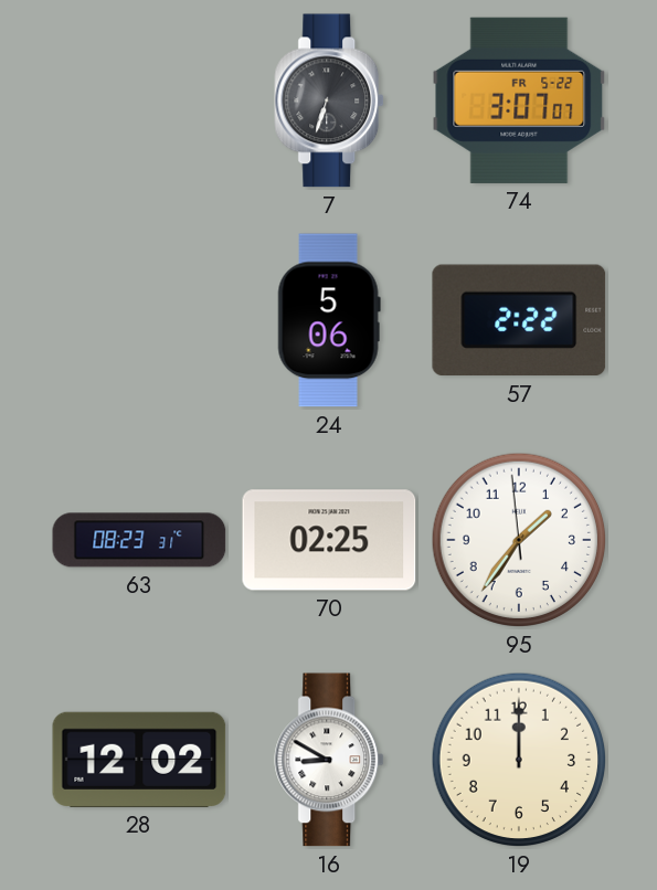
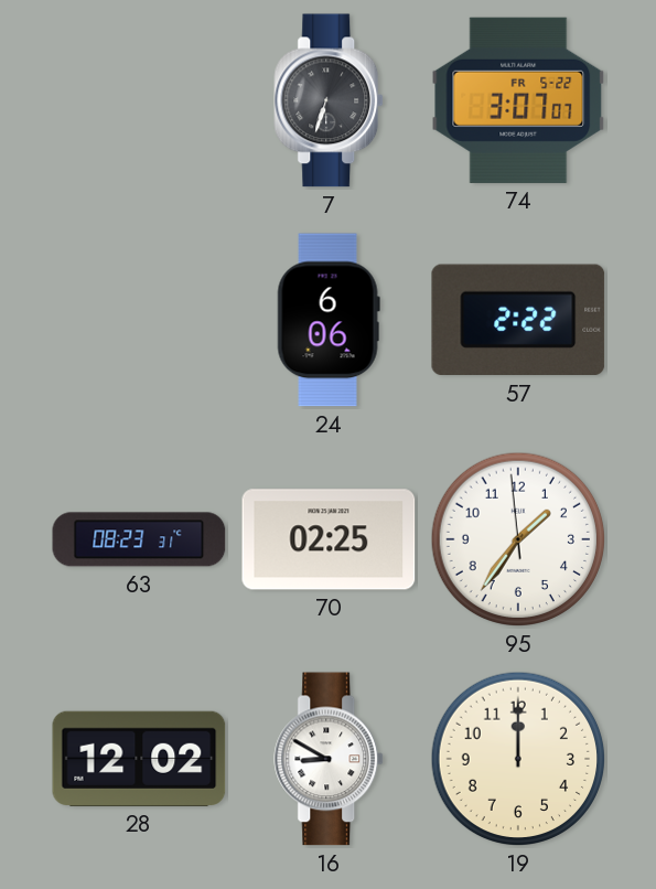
24: 5:06 -> 6:06 (329, 320)
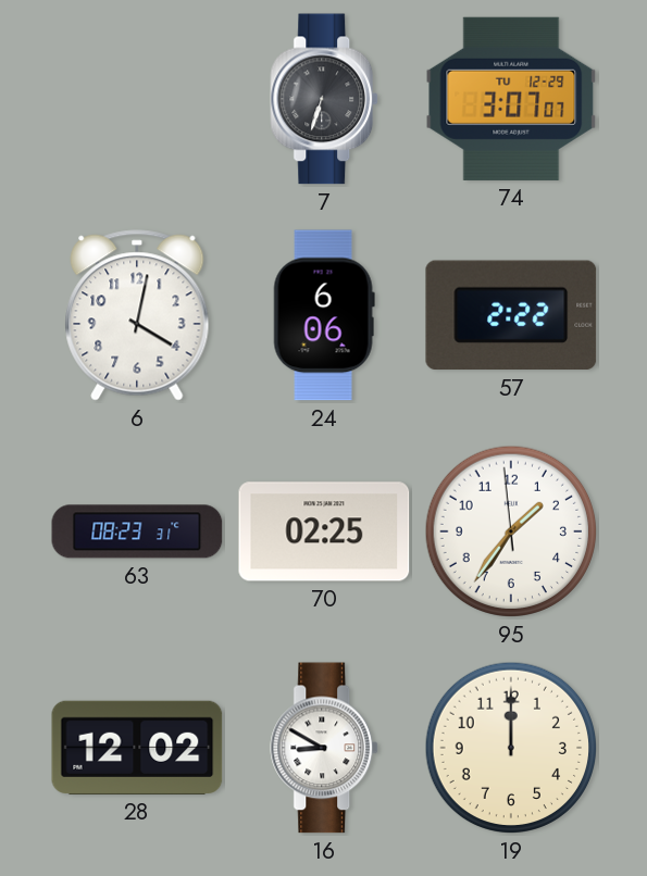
74 date: FR 5-22 -> TU 12-29 (511, 99)
6: none -> 4:02 (137, 315)
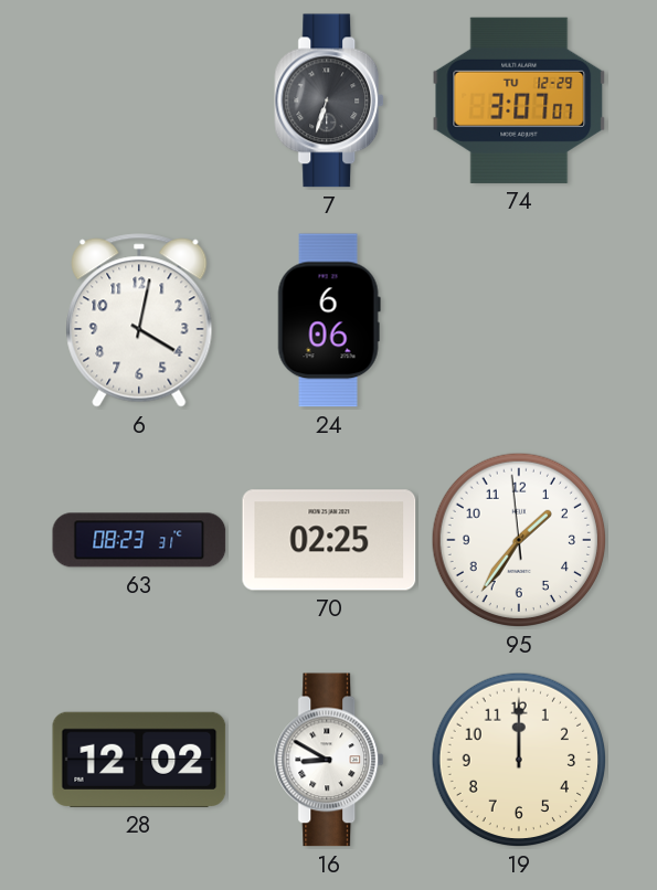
57: 2:22 -> none (511, 315)
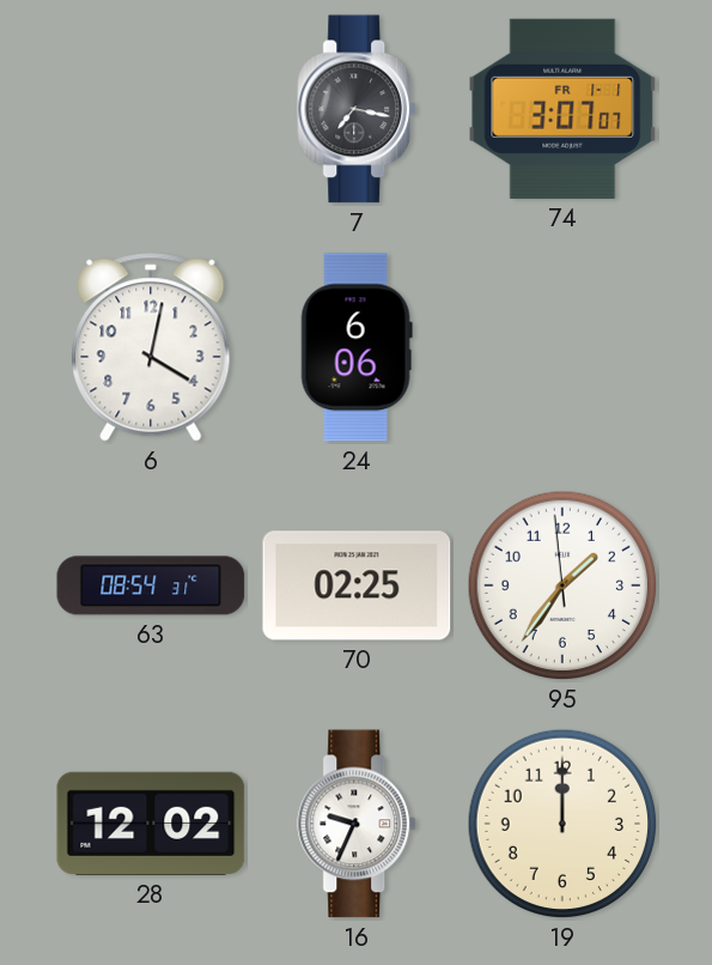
7: 6:33 -> 7:17 (358, 109)
74 date: TU 12-29 -> FR 1-1 (562, 109)
63: 08:23 -> 08:54 (151, 585)
16: 8:50 -> 9:34 (358, 824)
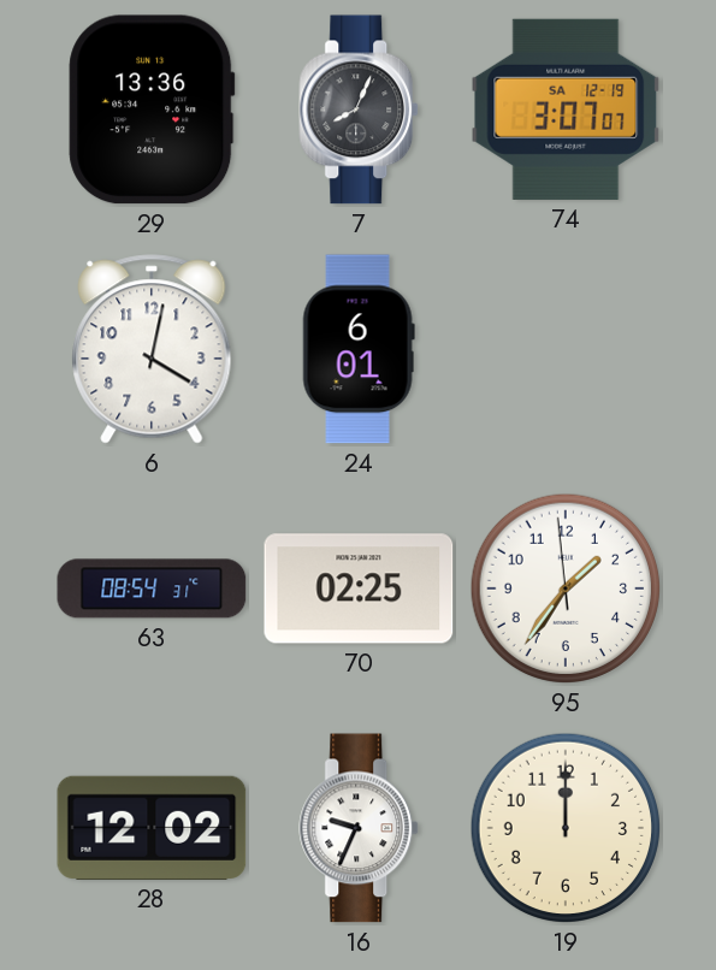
29: none -> 13:36 (152, 110)
7: 7:17 -> 8:04 (360, 110)
74 date: FR 1-1 -> SA 12-19 (566, 110)
24: 6:06 -> 6:01 (359, 349)
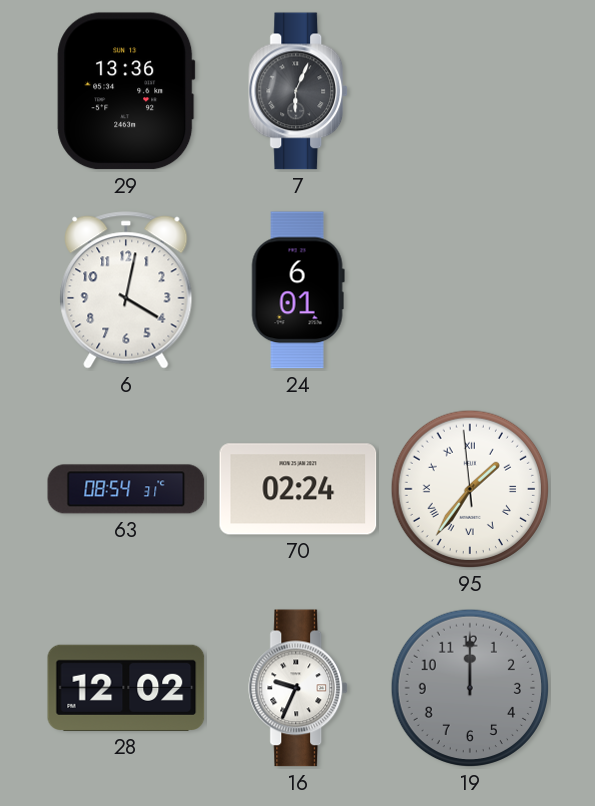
7: 8:04 -> 6:04 (299, 91)
74: 3:07 -> none (566, 110)
70: 02:25 -> 02:24 (298, 489)
95 numerals: Arabic -> Roman (470, 489)
19 dial: cream -> grey (470, 688)
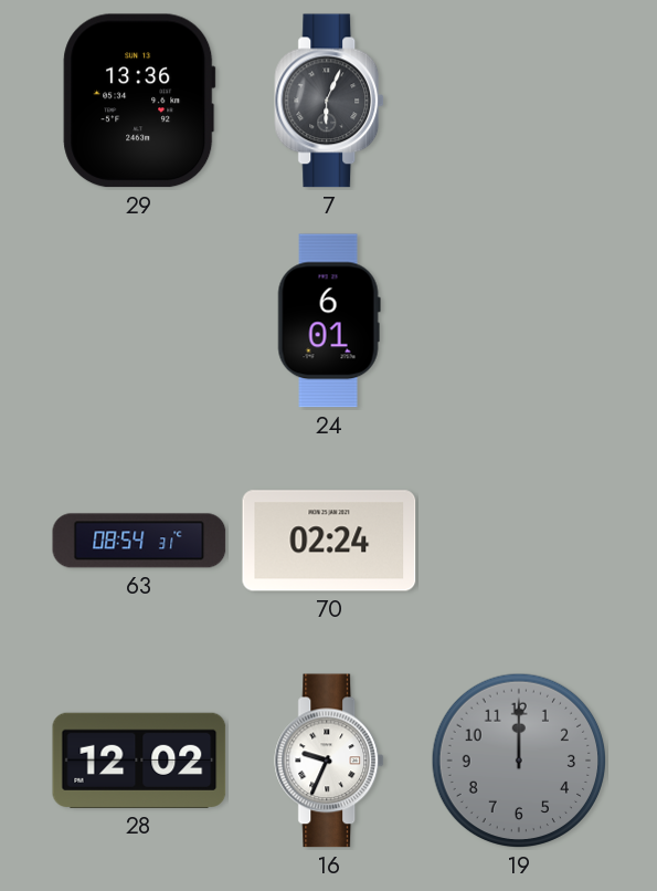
6: 4:02 -> none (126, 290)
95: 1:35 -> none (470, 489)
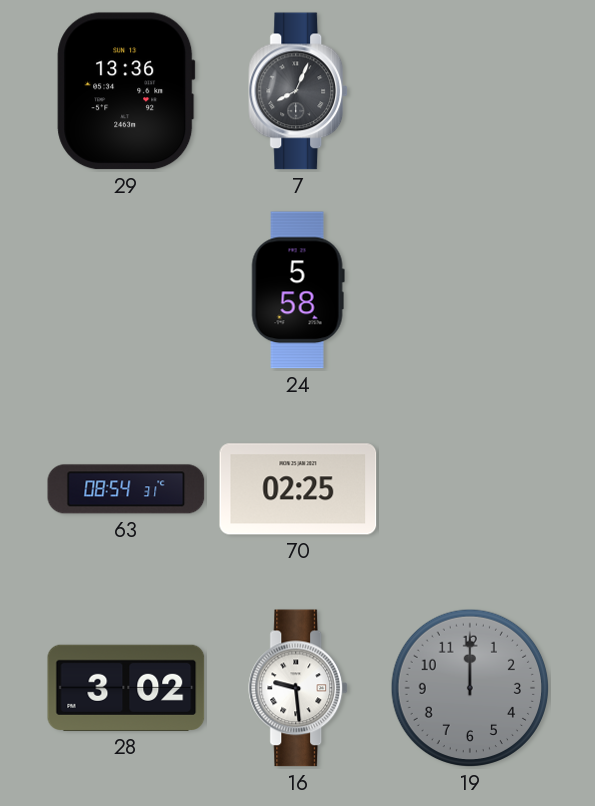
7: 6:04 -> 8:04 (299, 91)
24: 6:01 -> 5:58 (298, 290)
70: 02:24 -> 02:25 (298, 489)
28: 12:02 -> 3:02 (126, 688)
16: 9:34 -> 9:29 (299, 688)
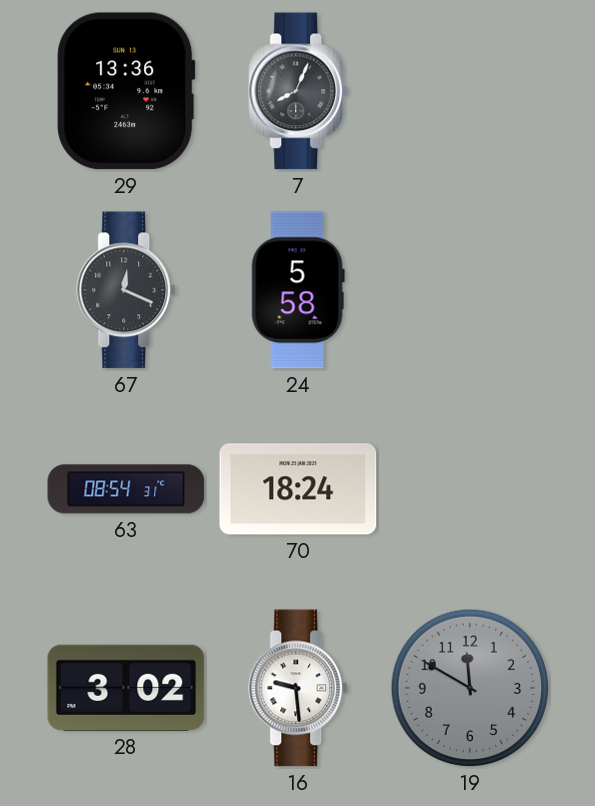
67: none -> 12:19 (127, 290)
70: 02:25 -> 18:24 (298, 489)
19: 12:00 -> 11:50 (470, 688)
